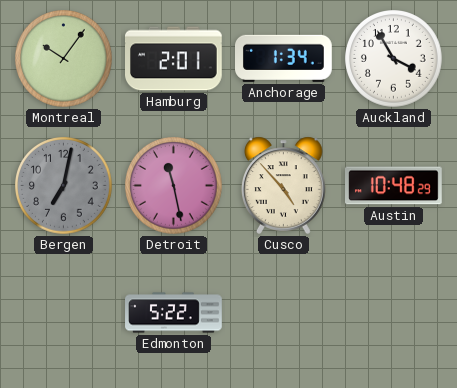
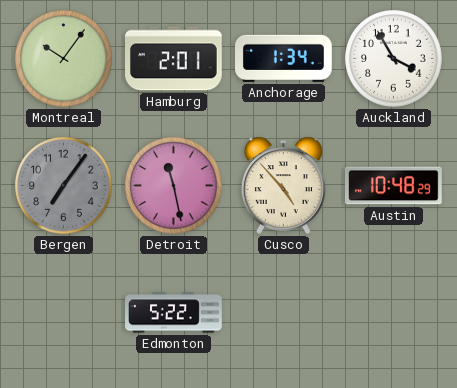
Bergen: 7:02 -> 7:06 (64, 186)
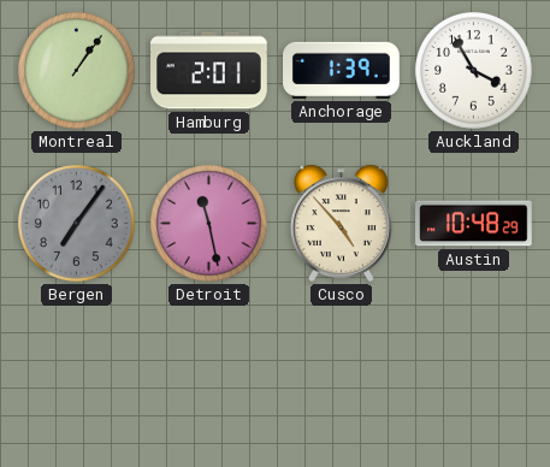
Montreal: 10:06 -> 1:06 (77, 71)
Anchorage: 1:34 -> 1:39 (342, 70)
Edmonton: 5:22 -> none (174, 313)
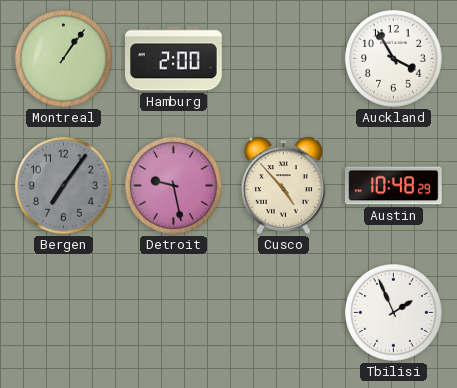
Hamburg: 2:01 -> 2:00 (174, 59)
Anchorage: 1:39 -> none (342, 70)
Detroit: 11:28 -> 9:28 (174, 186)
Tbilisi: none -> 1:56 (394, 313)
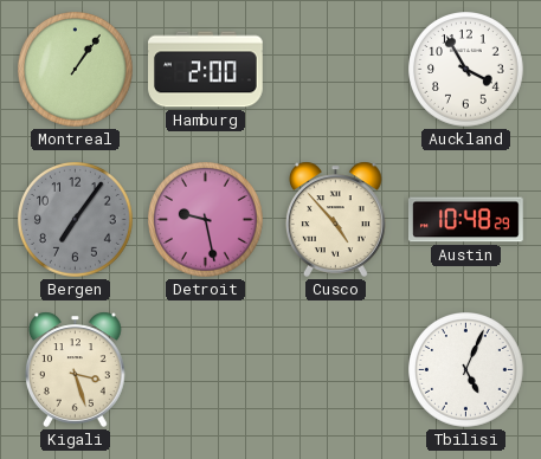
Kigali: none -> 3:27 (75, 369)
Tbilisi: 1:56 -> 5:04 (466, 370)
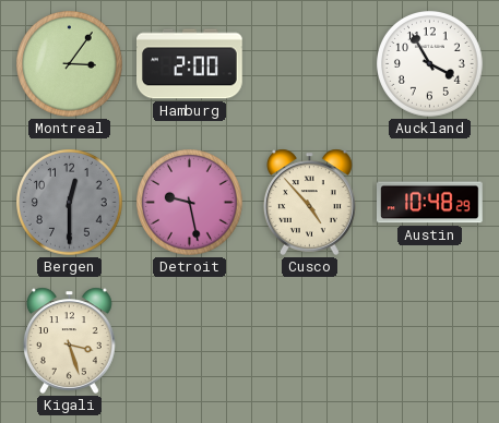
Montreal: 1:06 -> 3:06 (70, 64)
Bergen: 7:06 -> 12:30 (70, 203)
Tbilisi: 5:04 -> none (466, 370)
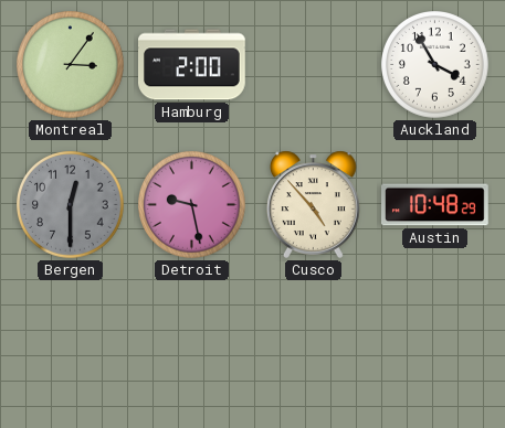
Kigali: 3:27 -> none (69, 340)
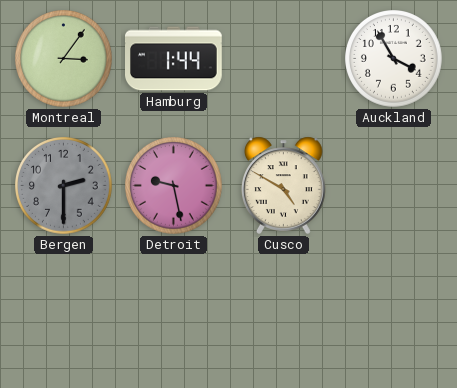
Hamburg: 2:00 -> 1:44 (174, 59)
Bergen: 12:30 -> 2:30 (64, 186)
Cusco: 4:53 -> 4:50 (283, 185)
Austin: 10:48 -> none (435, 205)
